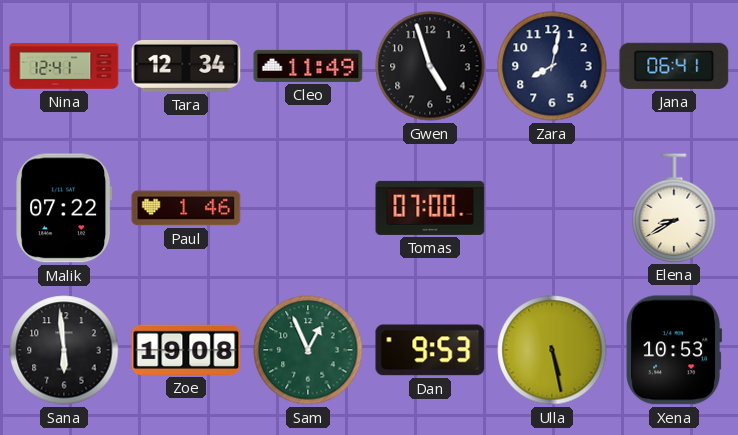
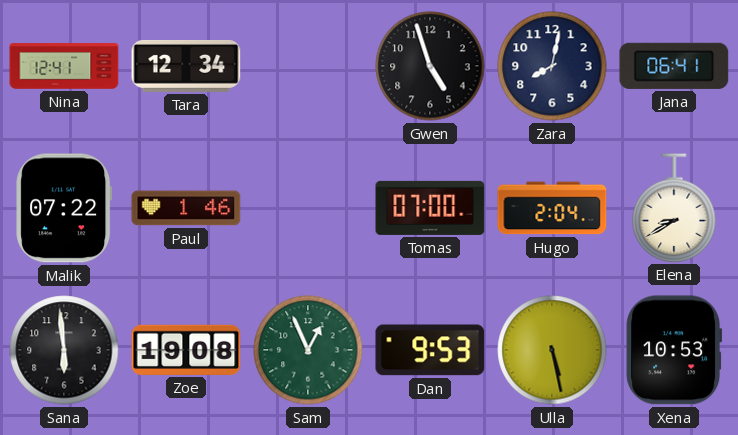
Cleo: 11:49 -> none (308, 66)
Hugo: none -> 2:04 (552, 208)
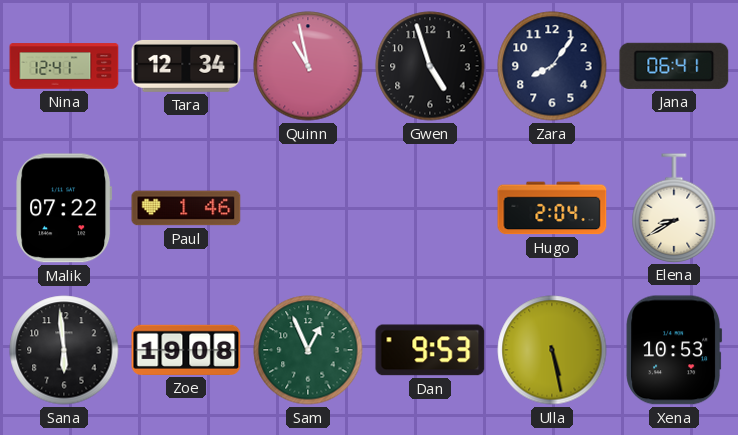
Quinn: none -> 10:58 (308, 66)
Zara: 8:02 -> 8:06 (552, 66)
Tomas: 07:00 -> none (430, 208)
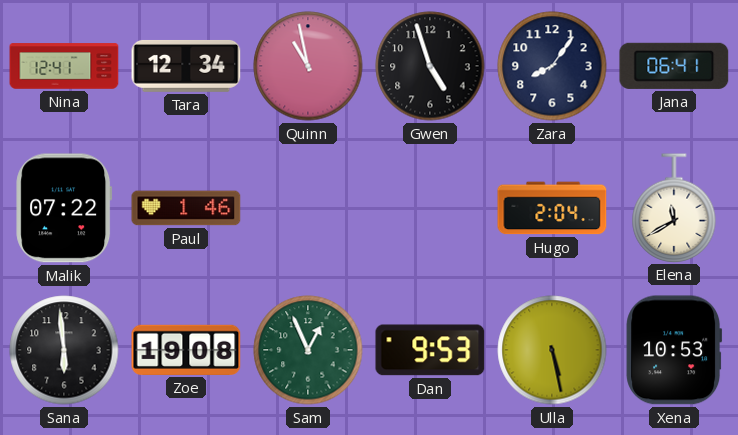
Elena: 8:40 -> 11:40 (674, 208)
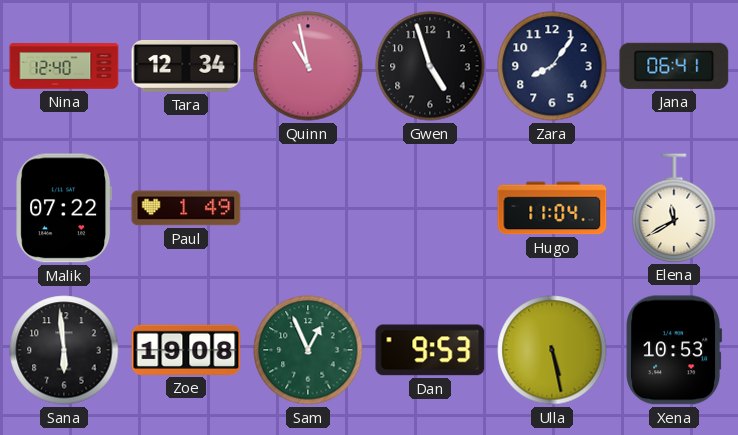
Nina: 12:41 -> 12:40 (64, 66)
Paul: 1:46 -> 1:49 (186, 208)
Hugo: 2:04 -> 11:04 (552, 208)
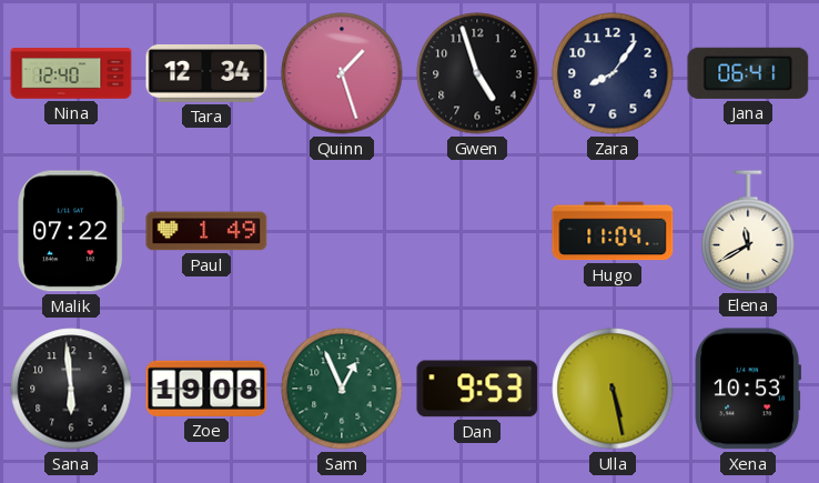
Quinn: 10:58 -> 1:27 (342, 73)
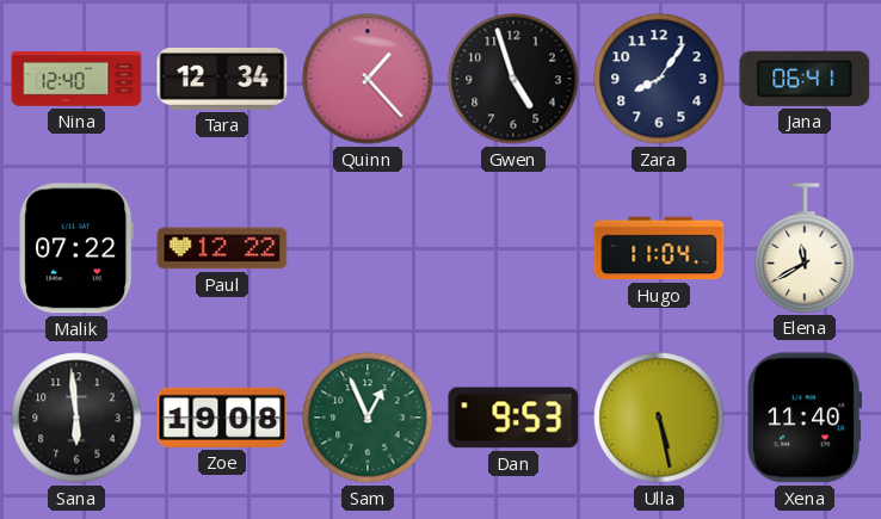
Quinn: 1:27 -> 1:23 (368, 79)
Paul: 1:49 -> 12:22 (222, 248)
Xena: 10:53 -> 11:40 (805, 418)
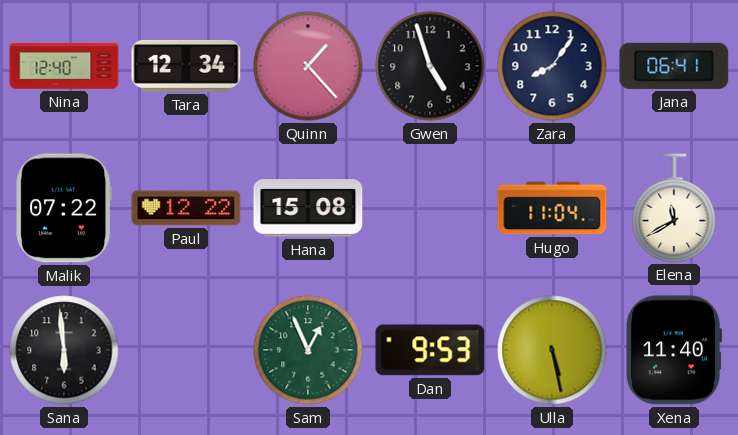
Hana: none -> 15:08 (308, 208)
Zoe: 19:08 -> none (222, 418)
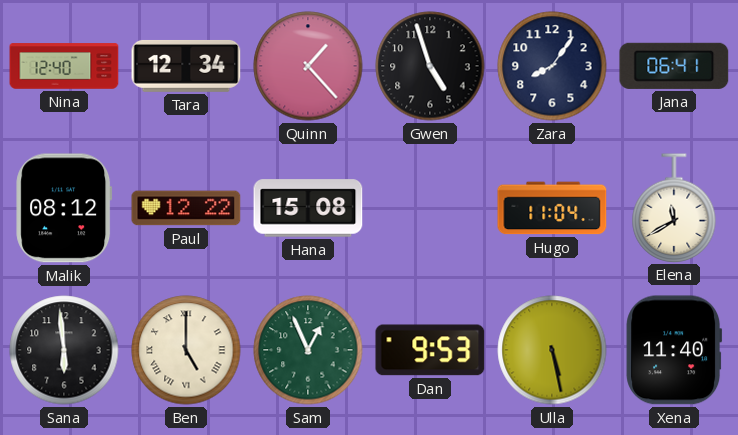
Malik: 07:22 -> 08:12 (64, 208)
Ben: none -> 5:00 (186, 350)
